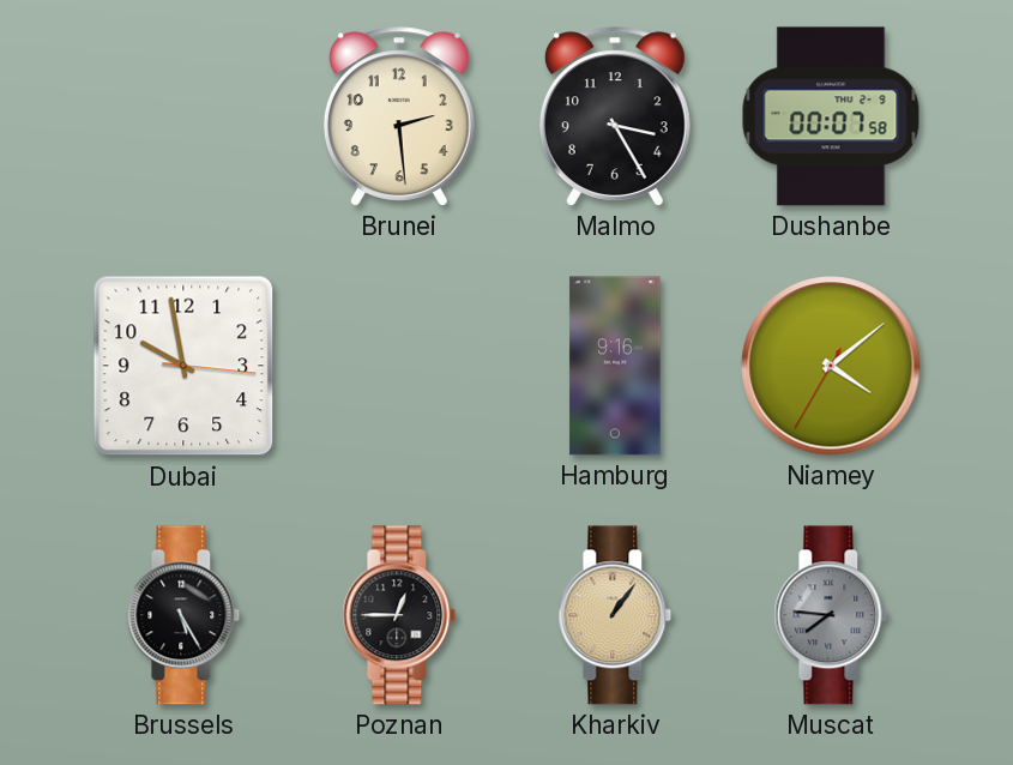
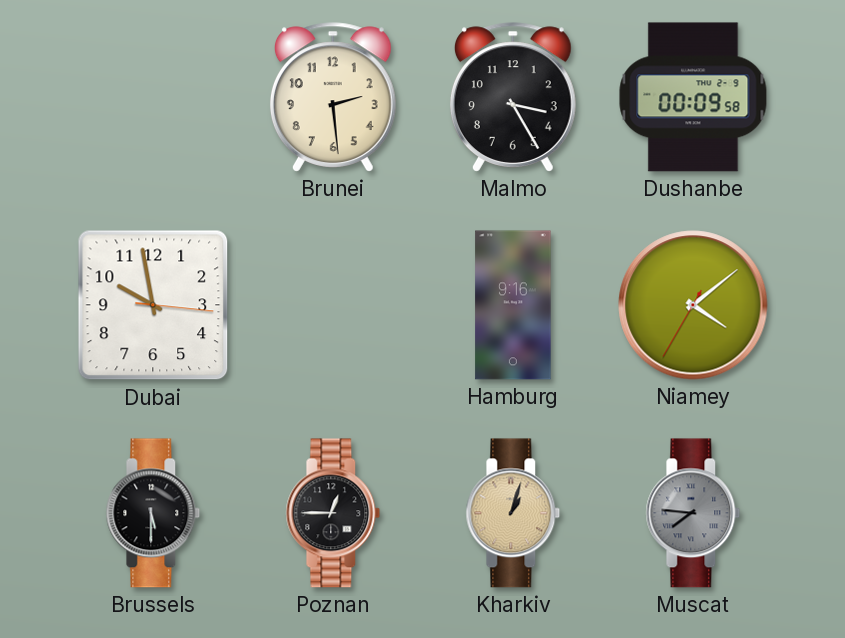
Dushanbe: 00:07 -> 00:09 (693, 97)
Brussels: 5:25 -> 5:30 (153, 513)
Kharkiv: 1:06 -> 1:03 (513, 513)
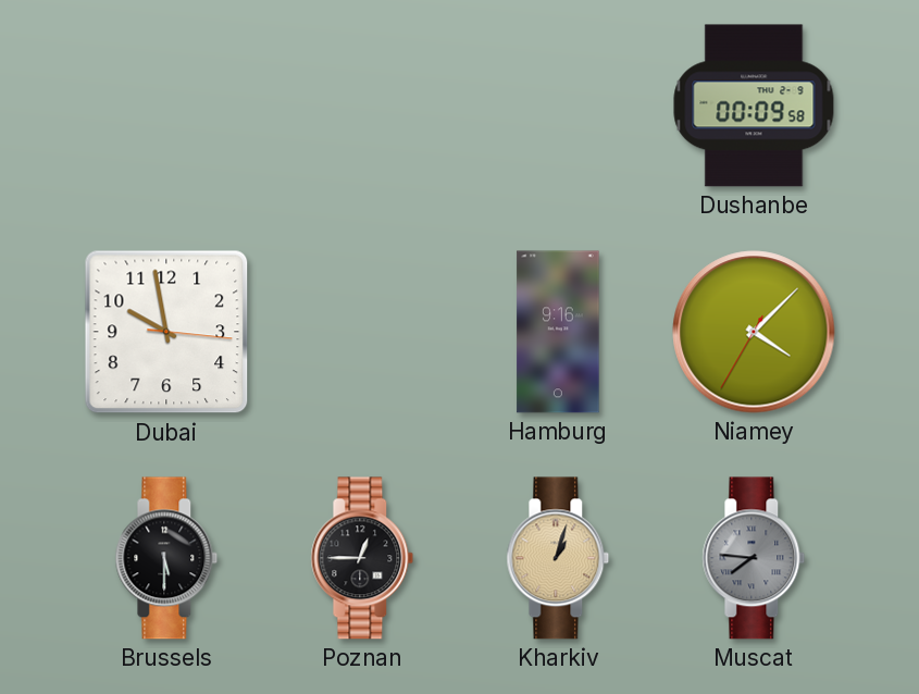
Brunei: 2:29 -> none (333, 97)
Malmo: 3:25 -> none (513, 97)
Niamey: 4:08 -> 4:07 (754, 332)
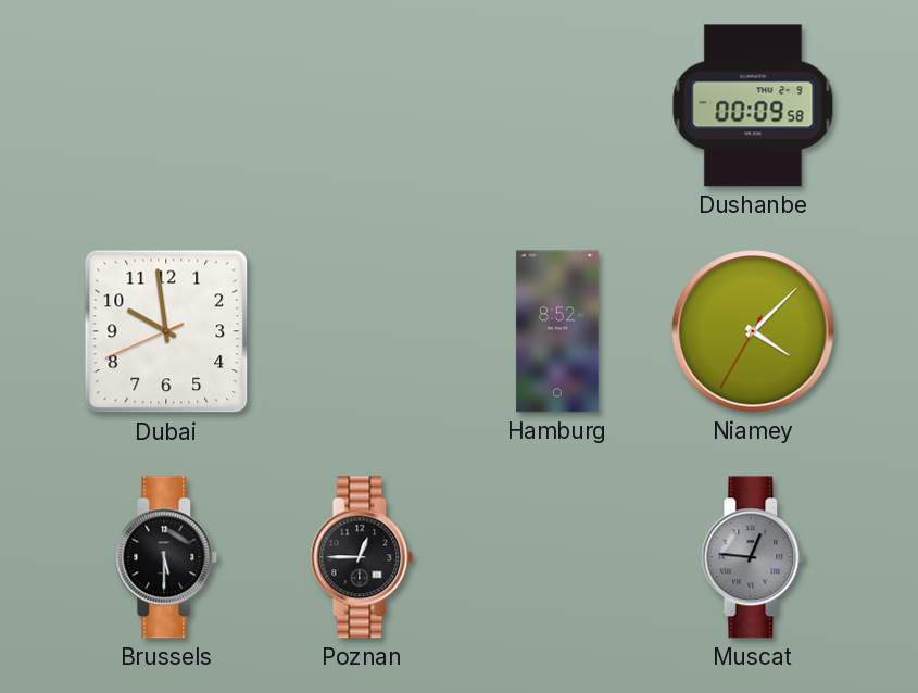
Dubai: 9:58:16 -> 9:58:41 (166, 331)
Hamburg: 9:16 -> 8:52 (557, 331)
Kharkiv: 1:03 -> none (558, 558)
Muscat: 7:46 -> 12:46 (753, 557)
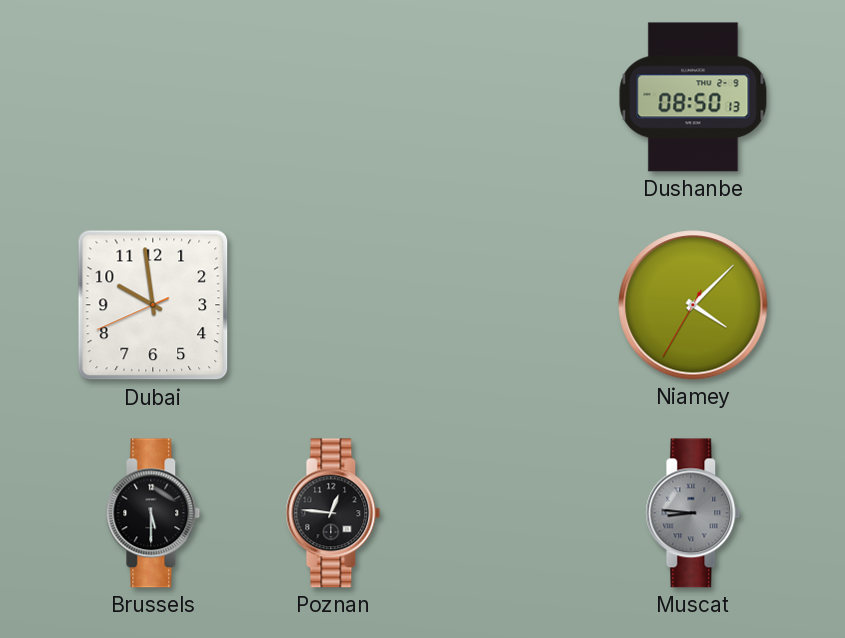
Dushanbe: 00:09 -> 08:50 (693, 97)
Hamburg: 8:52 -> none (557, 331)
Poznan: 12:45 -> 12:46 (333, 513)
Muscat: 12:46 -> 8:46 (693, 513)
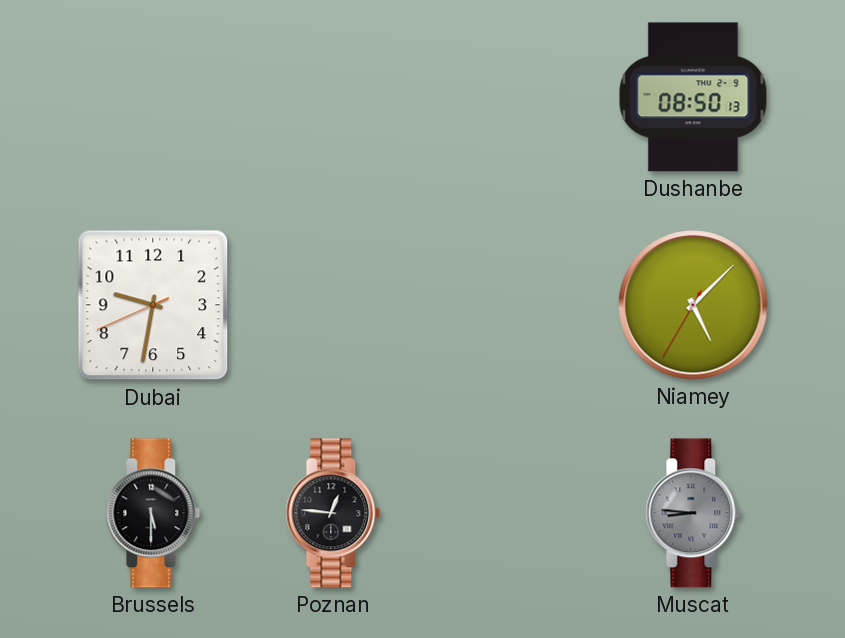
Dubai: 9:58 -> 9:31 (153, 305)
Niamey: 4:07 -> 5:07 (693, 305)
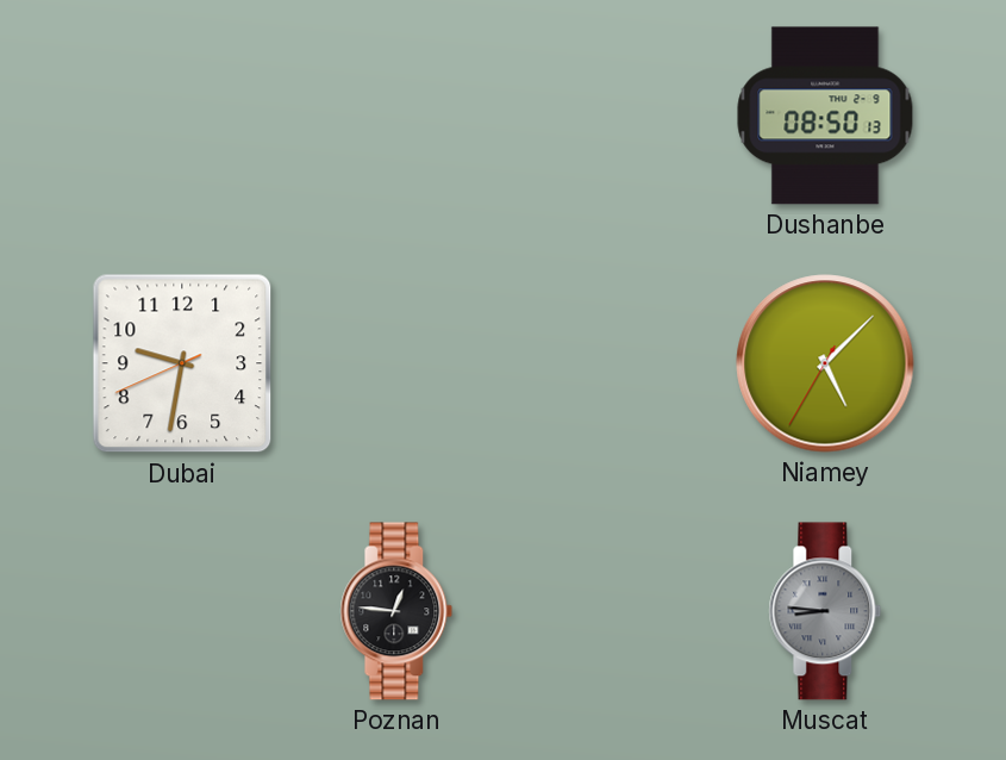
Brussels: 5:30 -> none (153, 513)
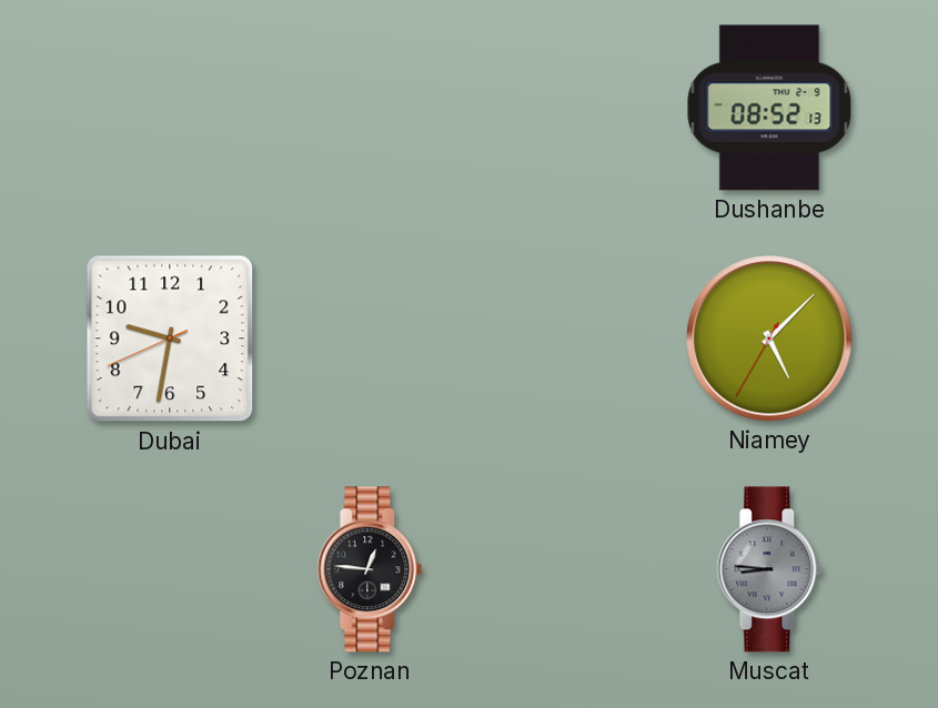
Dushanbe: 08:50 -> 08:52 (769, 108)
